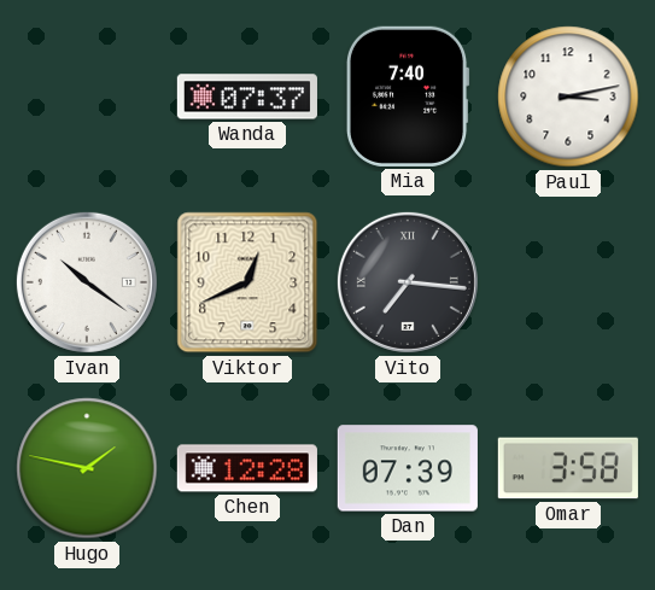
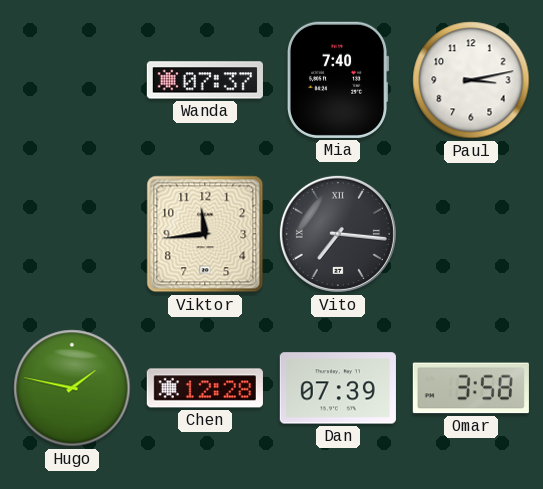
Ivan: 10:21 -> none (87, 282)
Viktor: 12:41 -> 11:44 (205, 234)
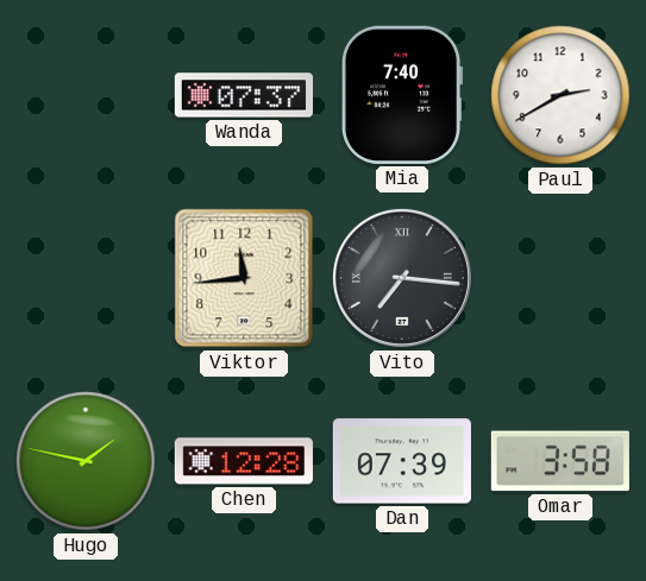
Paul: 3:13 -> 2:40 (560, 95)
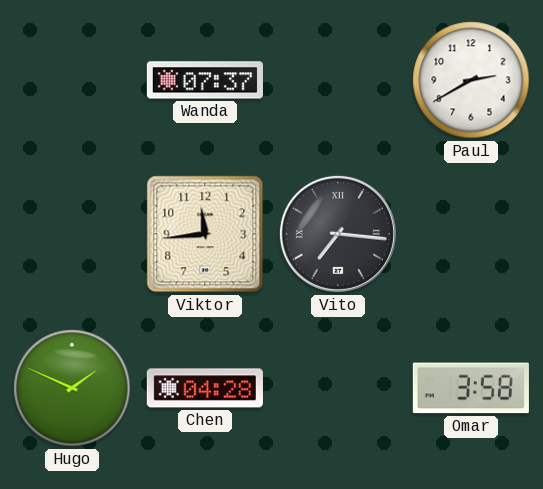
Mia: 7:40 -> none (402, 95)
Hugo: 1:47 -> 1:49 (72, 388)
Chen: 12:28 -> 04:28 (205, 388)
Dan: 07:39 -> none (402, 461)
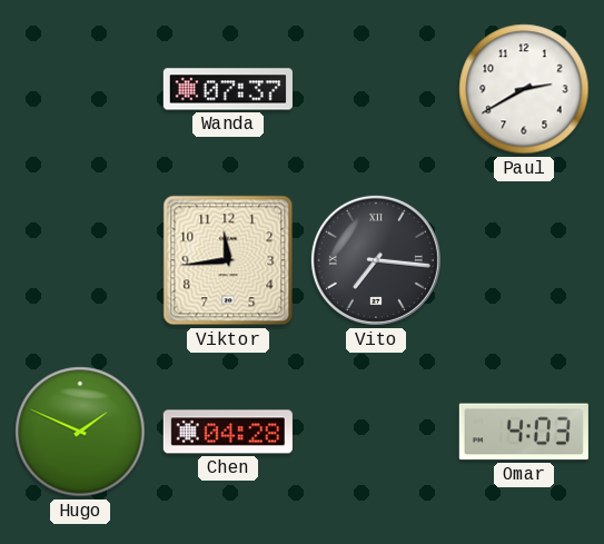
Omar: 3:58 -> 4:03 (524, 432)
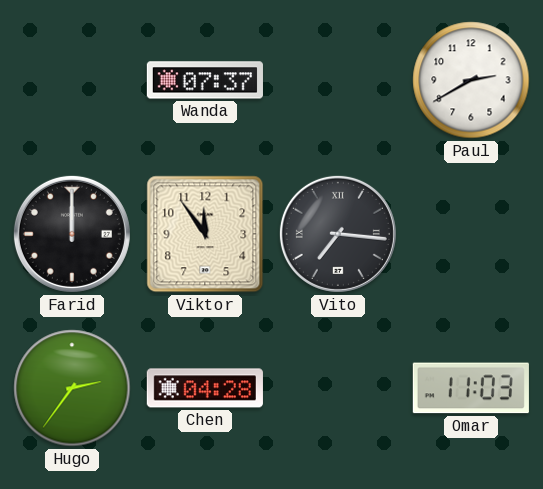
Farid: none -> 12:00 (72, 234)
Viktor: 11:44 -> 11:54 (205, 234)
Hugo: 1:49 -> 2:36 (72, 388)
Omar: 4:03 -> 11:03 (471, 388)
